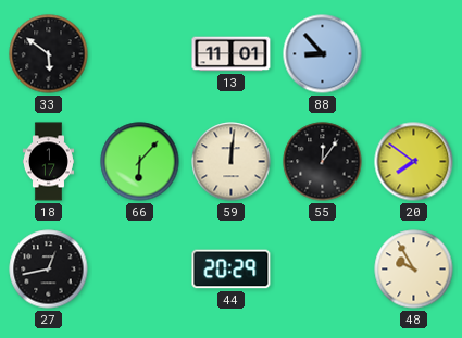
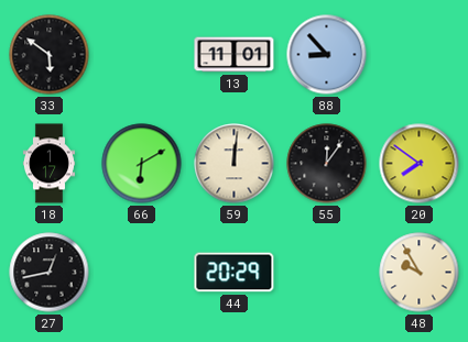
66: 6:07 -> 6:10 (142, 164)
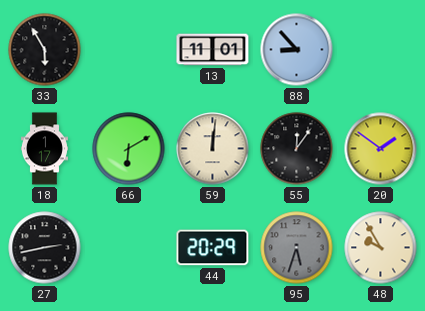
33: 5:51 -> 5:55 (45, 50)
20: 7:51 -> 1:51 (381, 149)
27: 12:43 -> 2:43 (45, 248)
95: none -> 5:33 (297, 248)
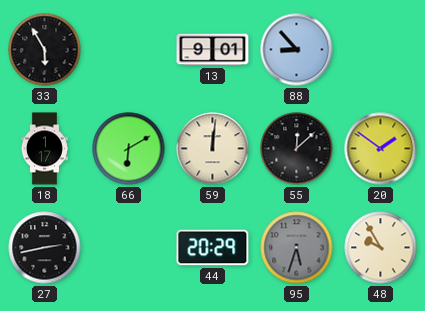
13: 11:01 -> 9:01 (213, 50)
55: 12:06 -> 12:08 (297, 149)
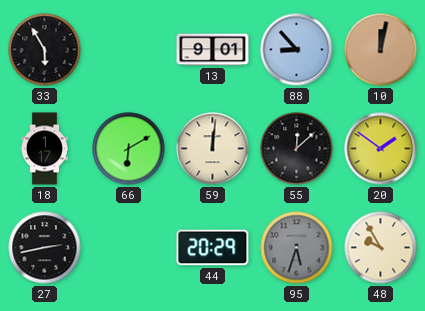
10: none -> 12:02 (381, 50)
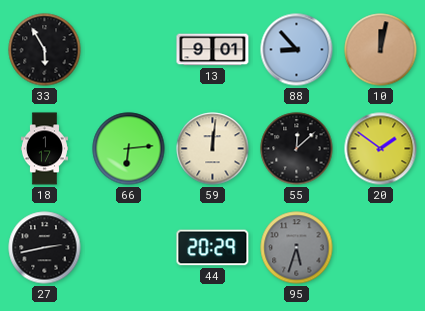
66: 6:10 -> 6:14 (129, 149)
48: 9:55 -> none (381, 248)
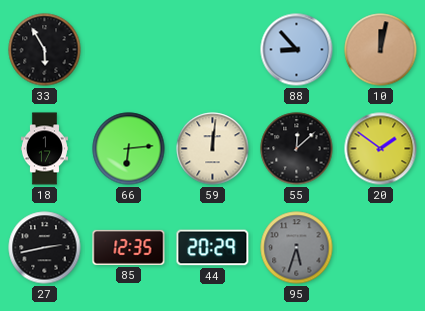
13: 9:01 -> none (213, 50)
85: none -> 12:35 (129, 247)
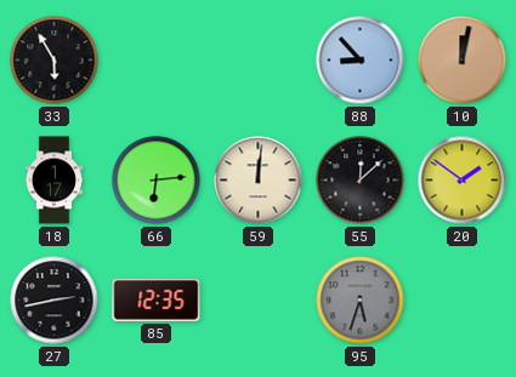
44: 20:29 -> none (213, 248)
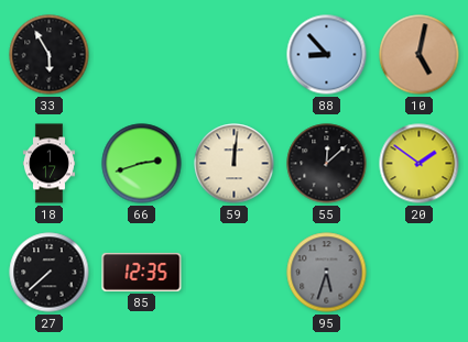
10: 12:02 -> 5:02 (420, 55)
66: 6:14 -> 2:42 (142, 164)
27: 2:43 -> 7:38 (50, 273)
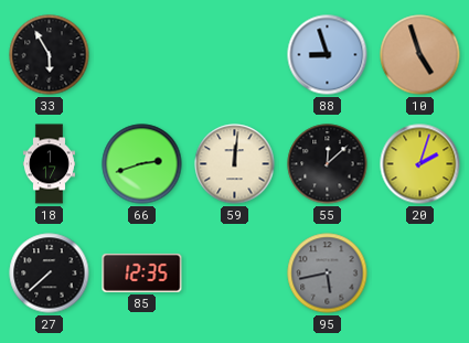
88: 8:53 -> 8:57 (328, 55)
10: 5:02 -> 4:57 (420, 55)
20: 1:51 -> 2:03 (420, 164)
95: 5:33 -> 5:43 (328, 274)
